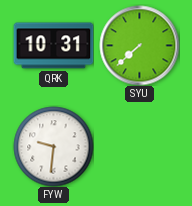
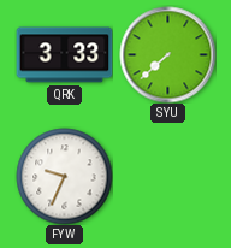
QRK: 10:31 -> 3:33 (64, 55)
FYW: 9:31 -> 9:34 (64, 176)
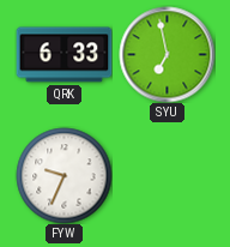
QRK: 3:33 -> 6:33 (63, 55)
SYU: 7:38 -> 6:58 (167, 54)
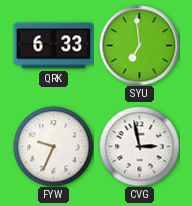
SYU: 6:58 -> 6:59 (139, 45)
CVG: none -> 2:58 (139, 146)
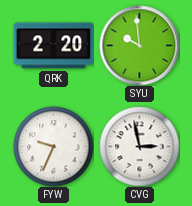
QRK: 6:33 -> 2:20 (53, 46)
SYU: 6:59 -> 9:59 (139, 45)
